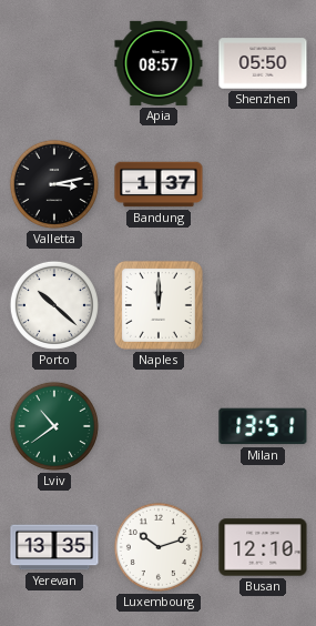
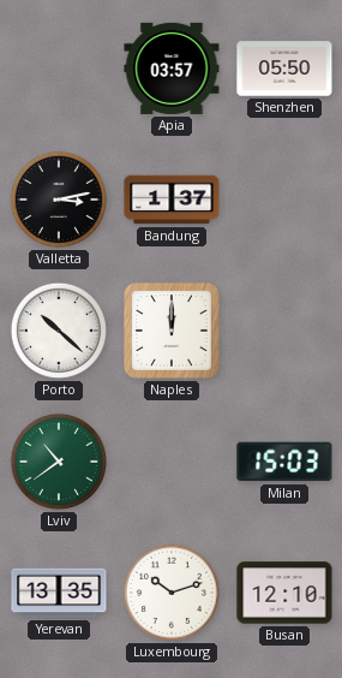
Apia: 08:57 -> 03:57 (172, 69)
Milan: 13:51 -> 15:03 (284, 462)
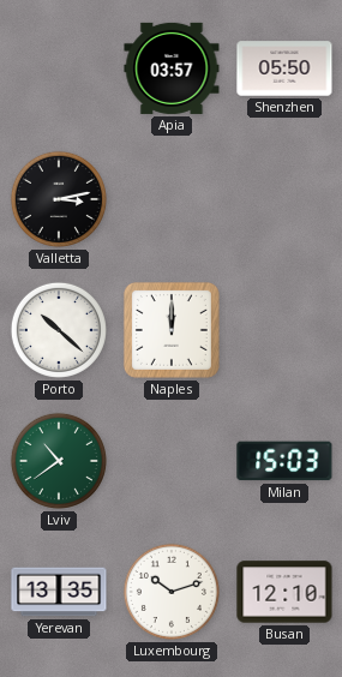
Bandung: 1:37 -> none (172, 200)
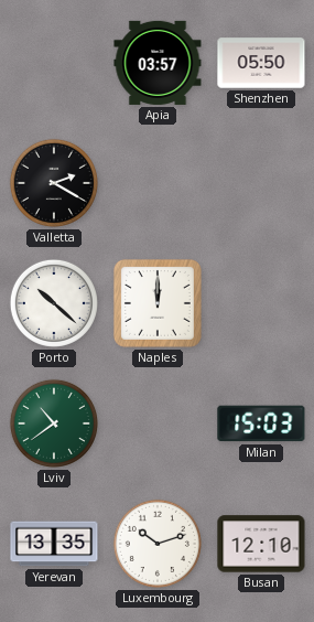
Valletta: 3:13 -> 2:20 (54, 183)
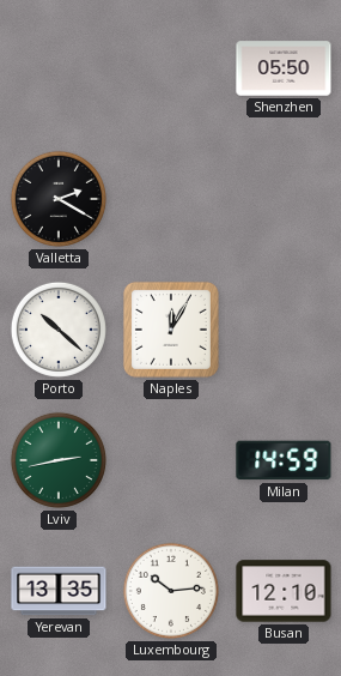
Apia: 03:57 -> none (158, 63)
Naples: 12:00 -> 12:05 (171, 330)
Lviv: 10:39 -> 2:43 (59, 460)
Milan: 15:03 -> 14:59 (284, 460)
Luxembourg: 10:12 -> 10:14 (171, 591)
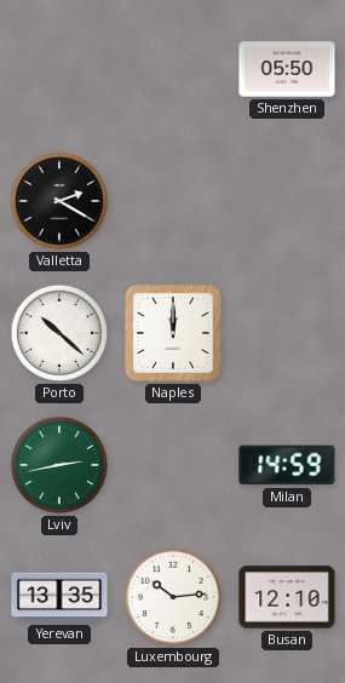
Naples: 12:05 -> 12:00 (173, 333)
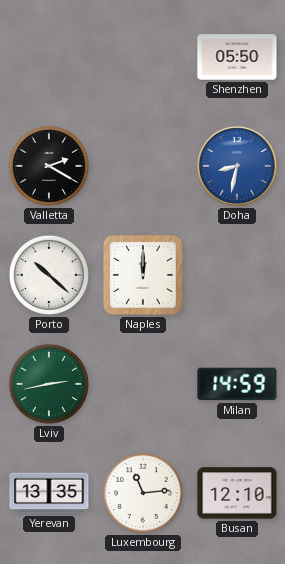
Doha: none -> 8:32 (238, 167)
Luxembourg: 10:14 -> 11:14 (143, 493)
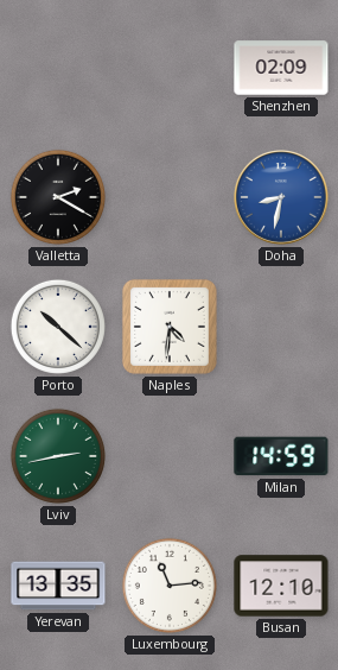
Shenzhen: 05:50 -> 02:09 (281, 68)
Naples: 12:00 -> 4:31 (170, 327)
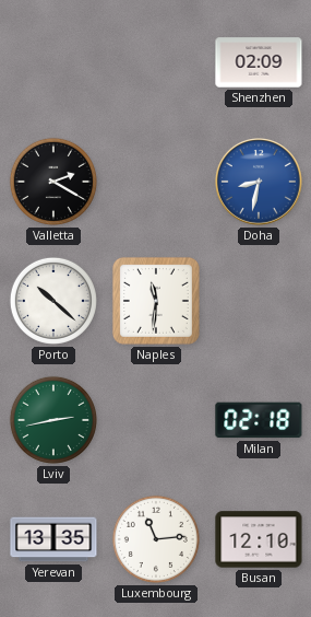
Naples: 4:31 -> 11:31 (156, 301)
Milan: 14:59 -> 02:18 (259, 420)
